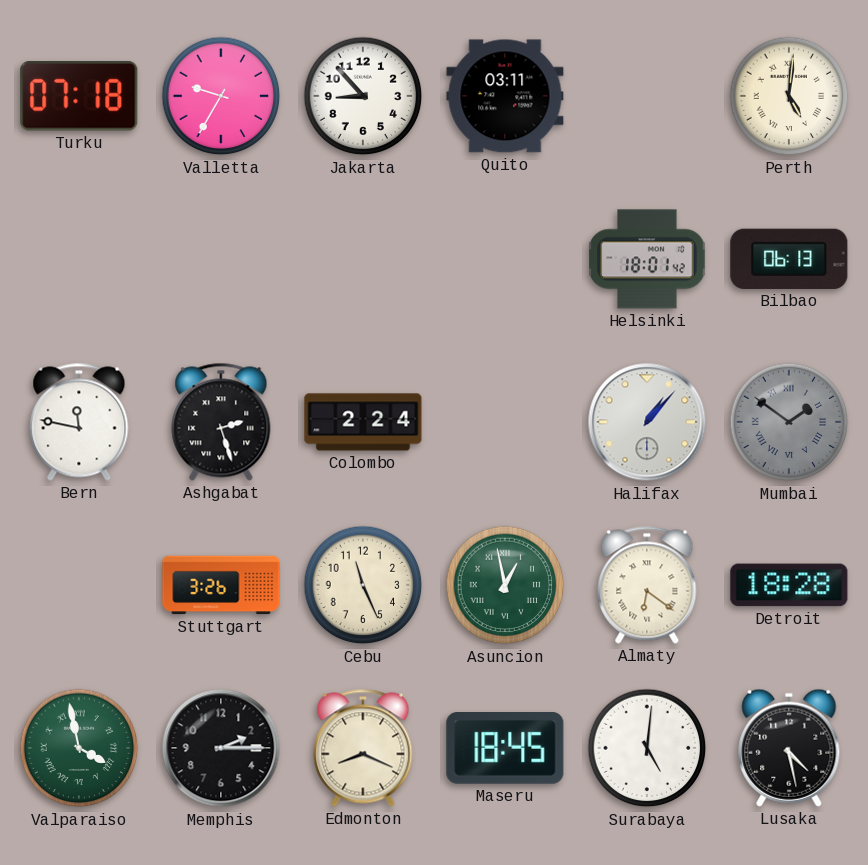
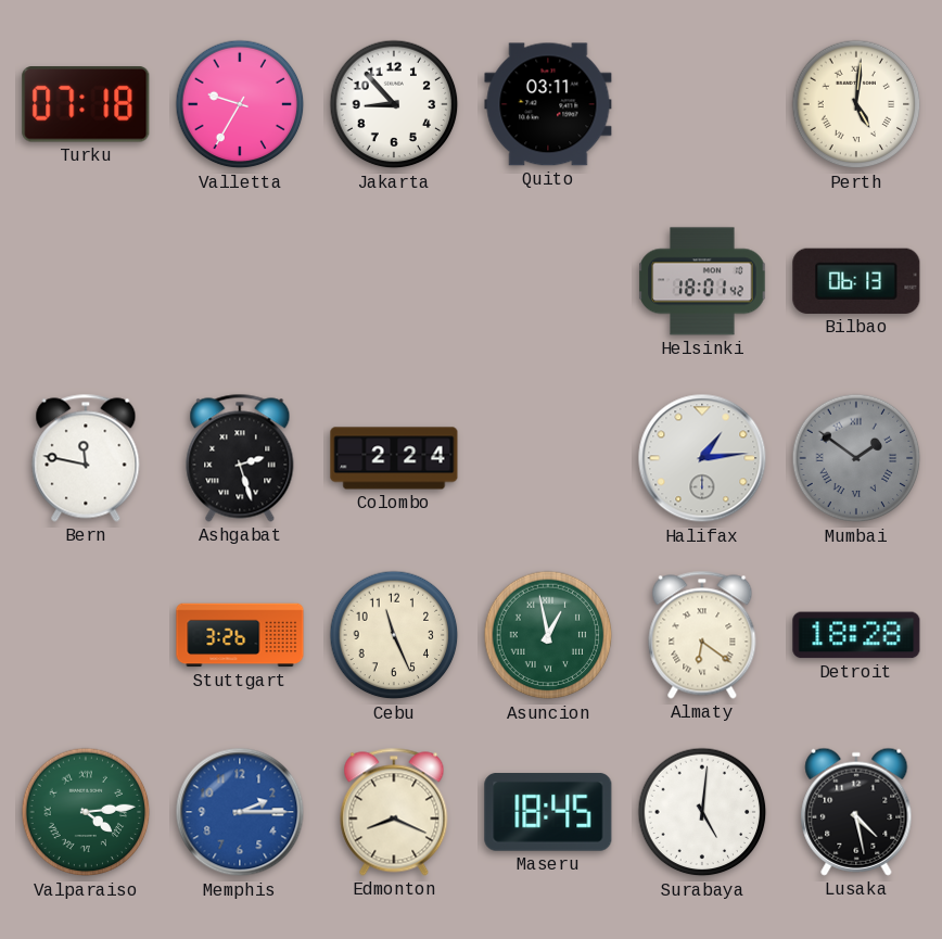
Halifax: 1:07 -> 1:14 (702, 458)
Valparaiso: 3:58 -> 4:14 (86, 812)
Memphis dial: black -> blue (240, 812)
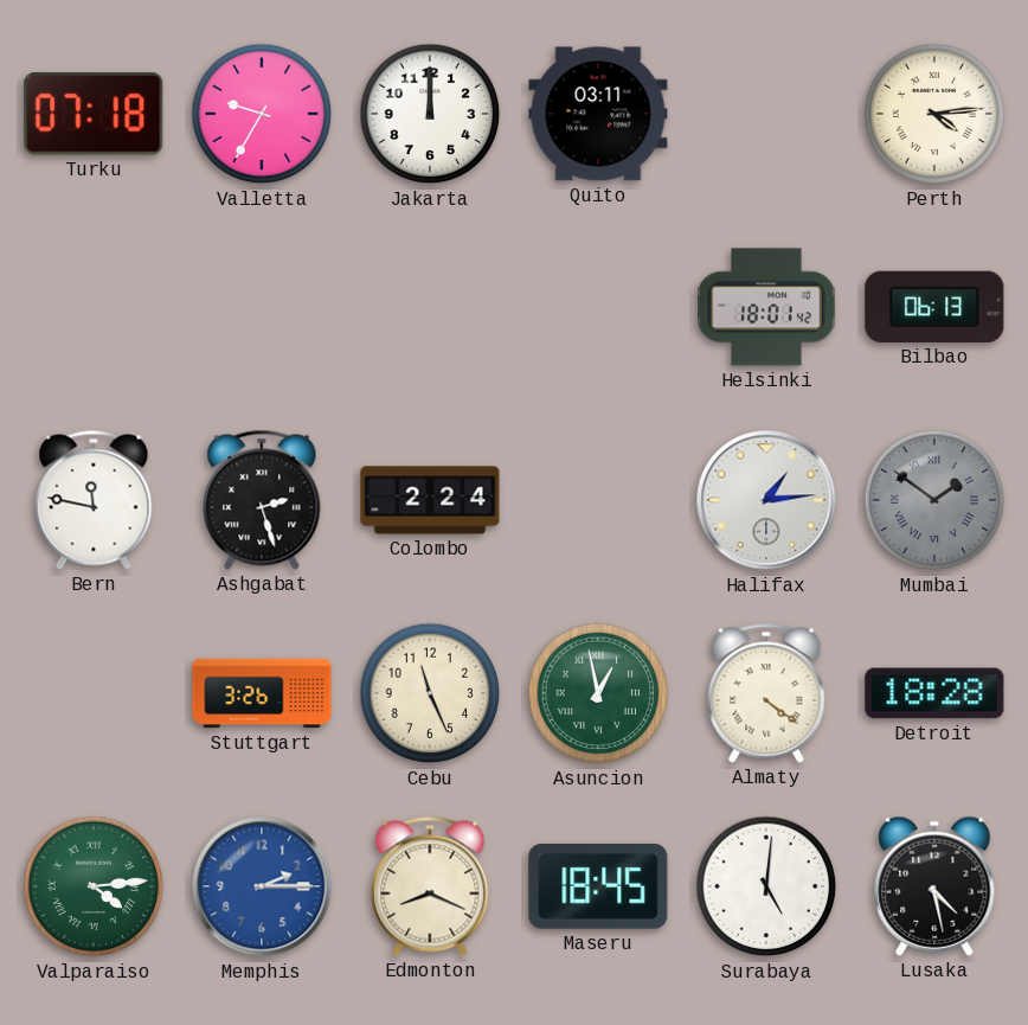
Jakarta: 8:53 -> 12:00 (430, 114)
Perth: 5:01 -> 4:14 (934, 114)
Almaty: 6:21 -> 4:21 (766, 693)
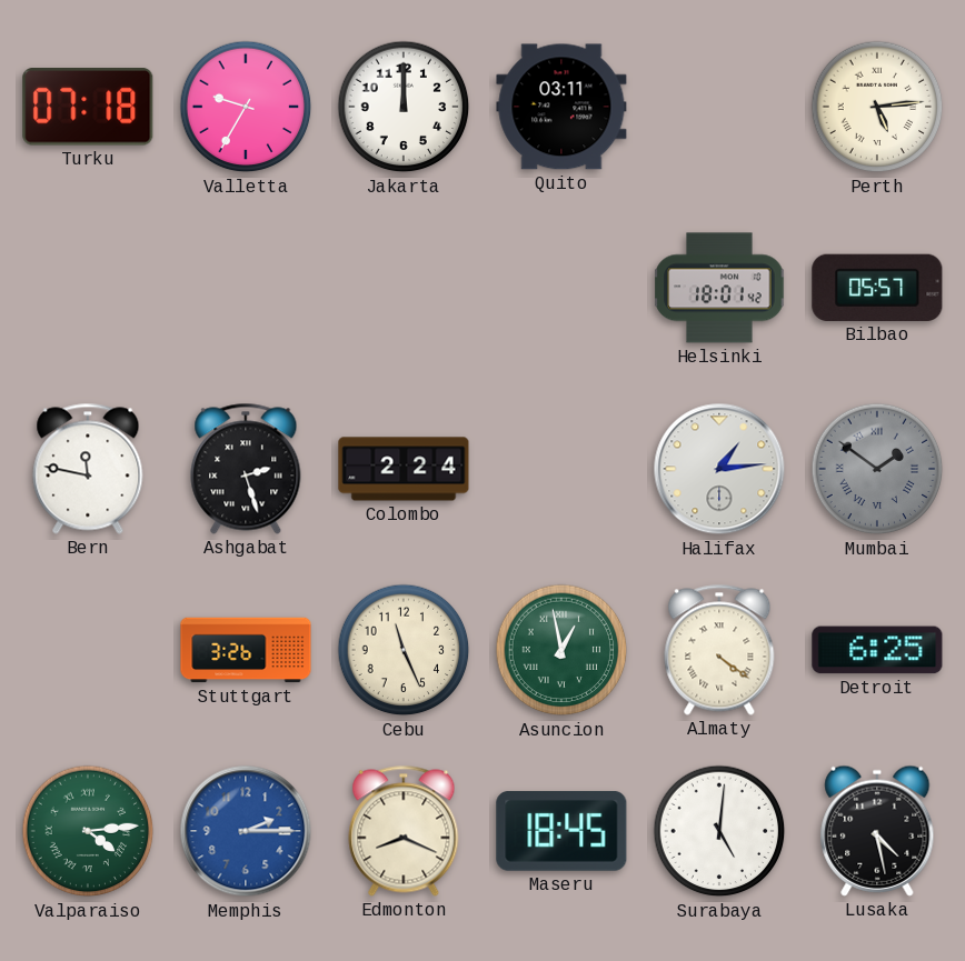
Perth: 4:14 -> 5:14 (877, 107)
Bilbao: 06:13 -> 05:57 (877, 288)
Detroit: 18:28 -> 6:25 (877, 650)
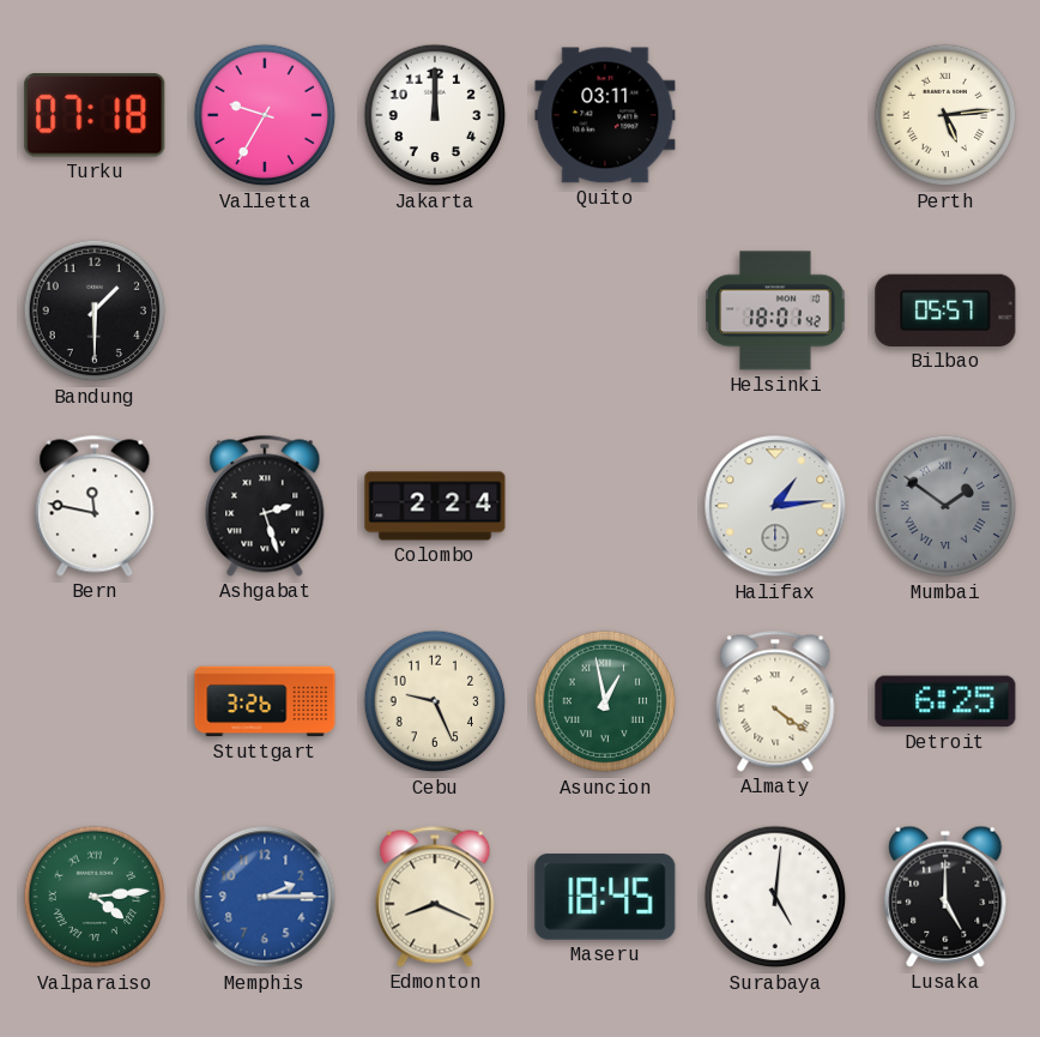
Bandung: none -> 1:30 (95, 311)
Cebu: 11:26 -> 9:26 (435, 701)
Lusaka: 4:28 -> 5:00 (945, 897)
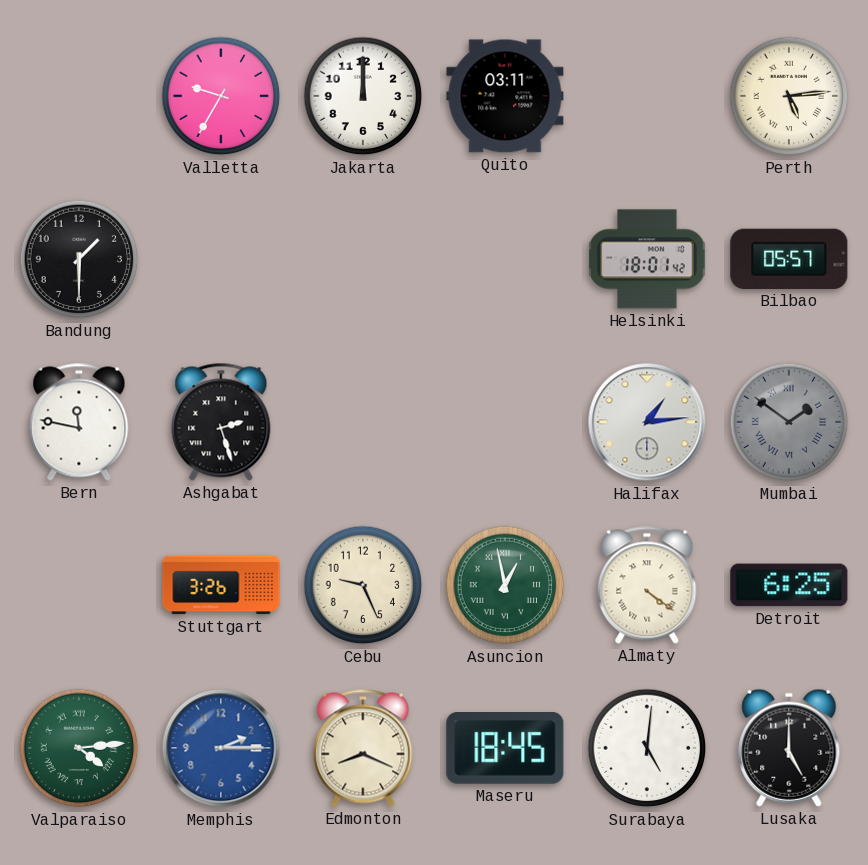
Turku: 07:18 -> none (95, 116)
Colombo: 2:24 -> none (435, 506)
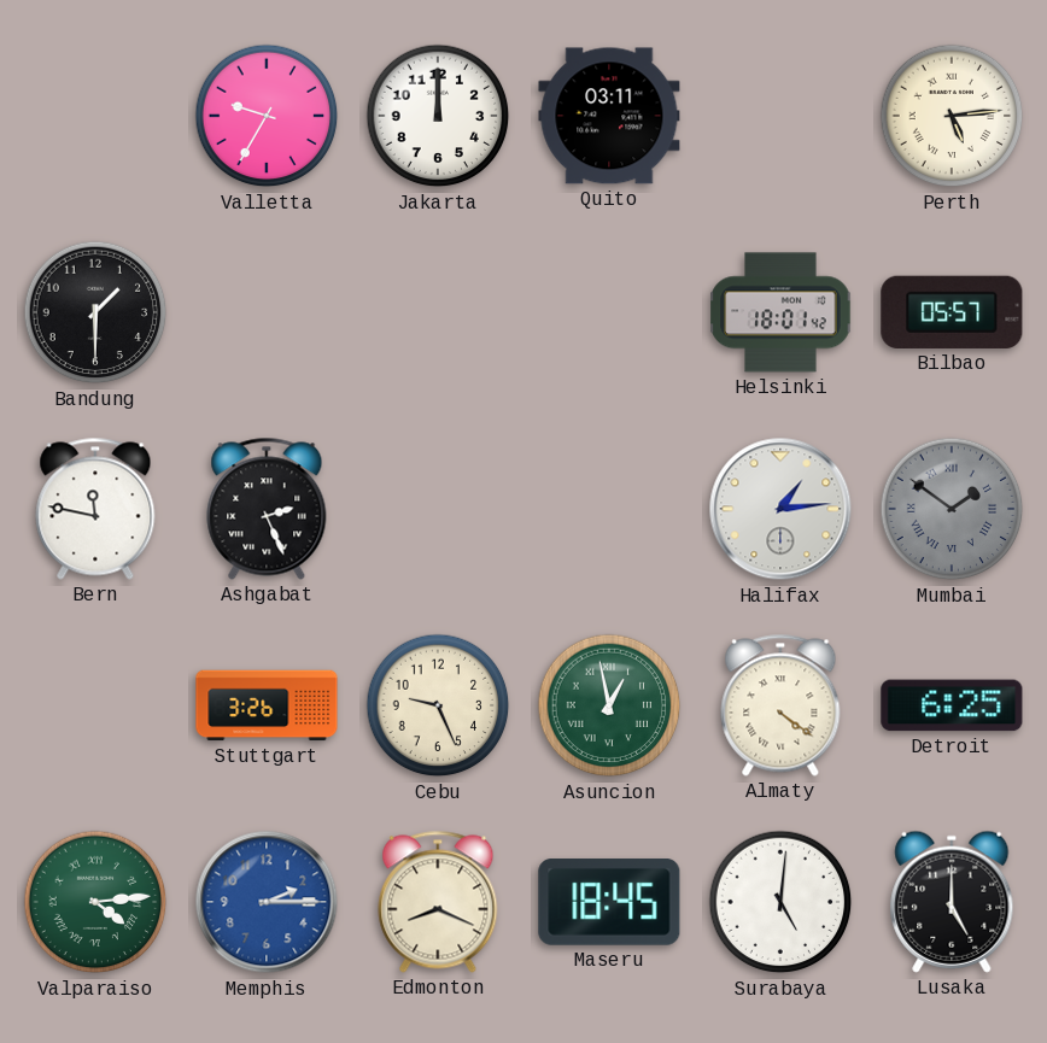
Ashgabat: 2:27 -> 2:26 (267, 509)
